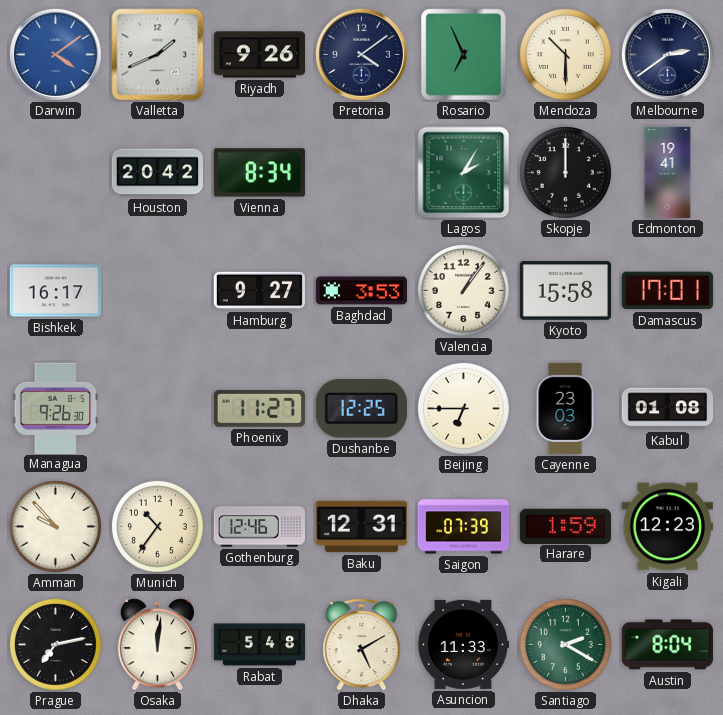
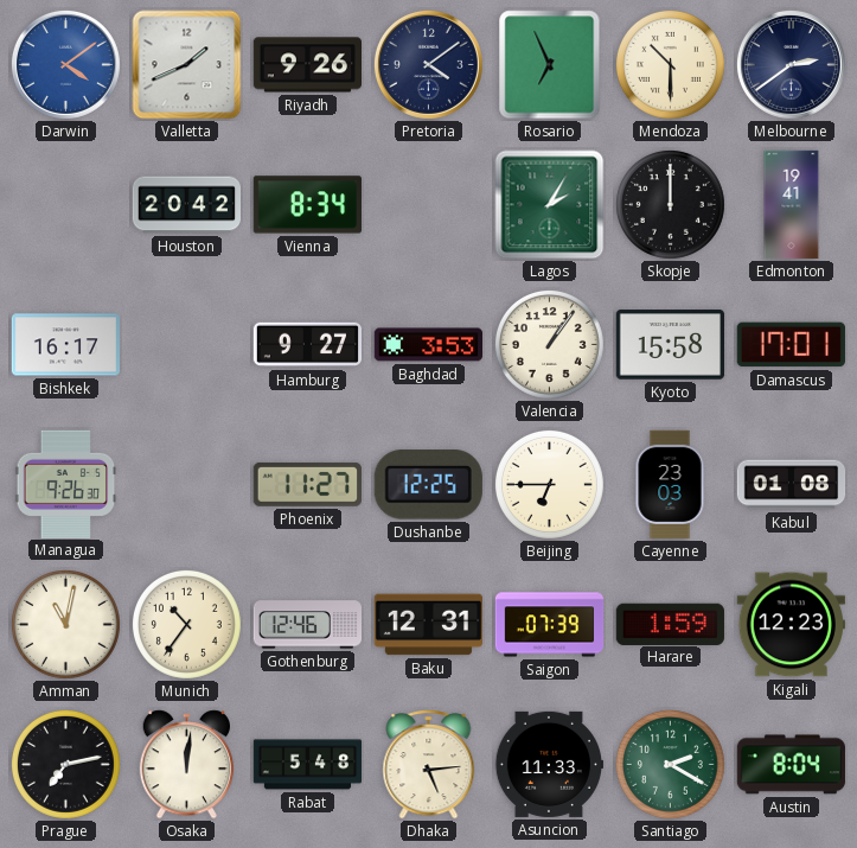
Amman: 9:53 -> 11:02 (65, 624)
Dhaka: 5:10 -> 5:14 (429, 765)
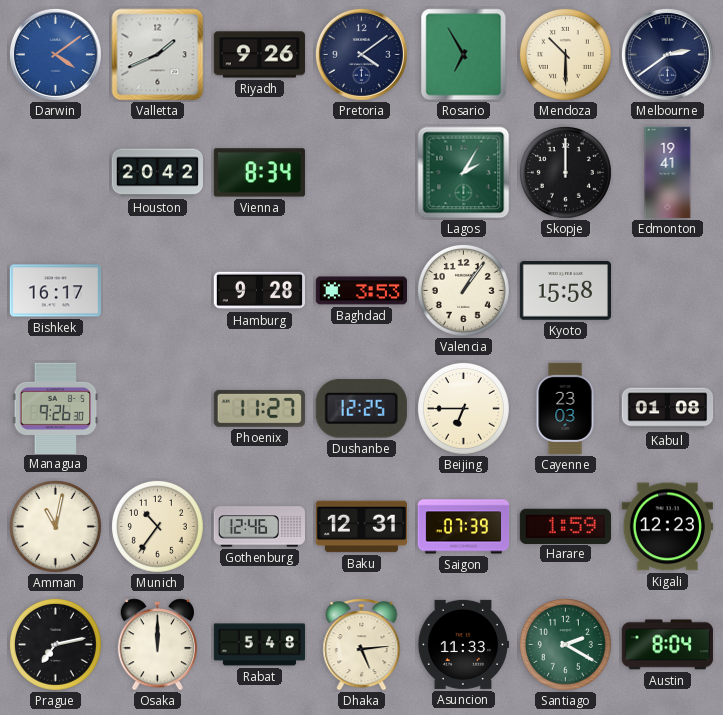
Rosario: 6:56 -> 6:55 (464, 55)
Hamburg: 9:27 -> 9:28 (259, 291)
Damascus: 17:01 -> none (791, 345)
Osaka: 12:01 -> 12:00 (158, 645)
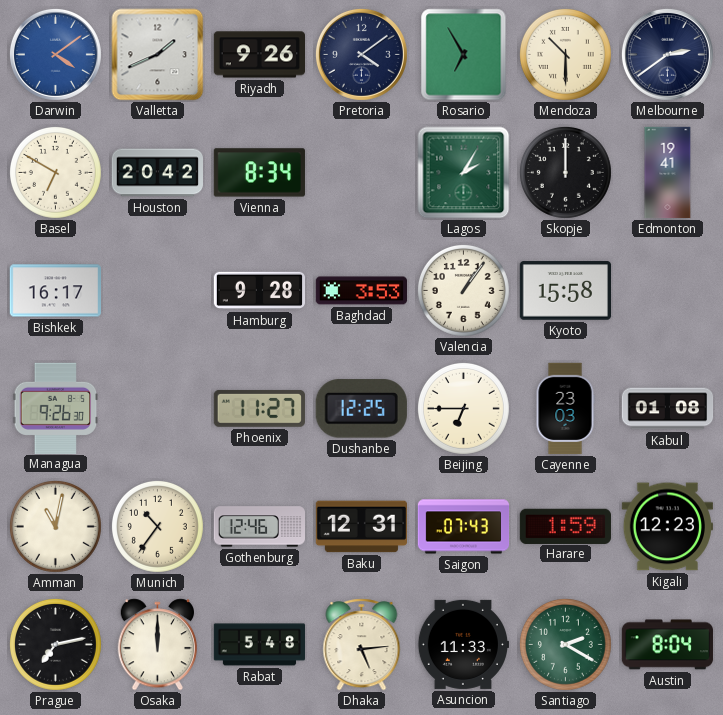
Basel: none -> 6:50 (55, 172)
Saigon: 07:39 -> 07:43 (464, 527)
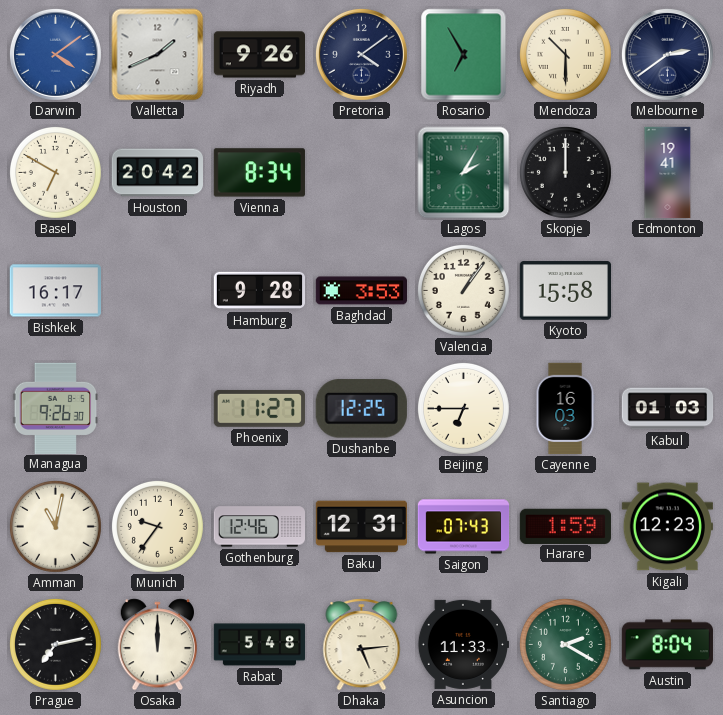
Cayenne: 23:03 -> 16:03 (565, 409)
Kabul: 01:08 -> 01:03 (668, 409)
Munich: 10:36 -> 9:36 (157, 526)
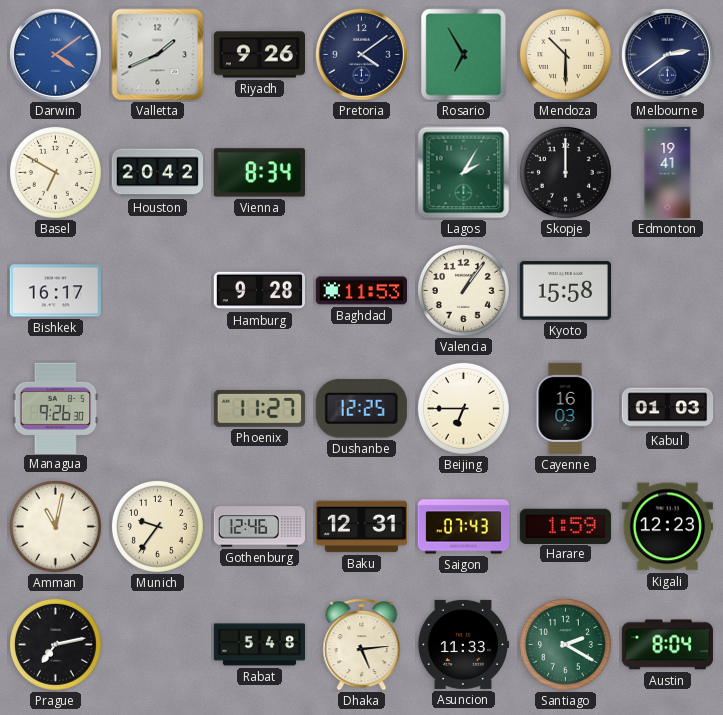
Baghdad: 3:53 -> 11:53 (361, 291)
Osaka: 12:00 -> none (158, 645)
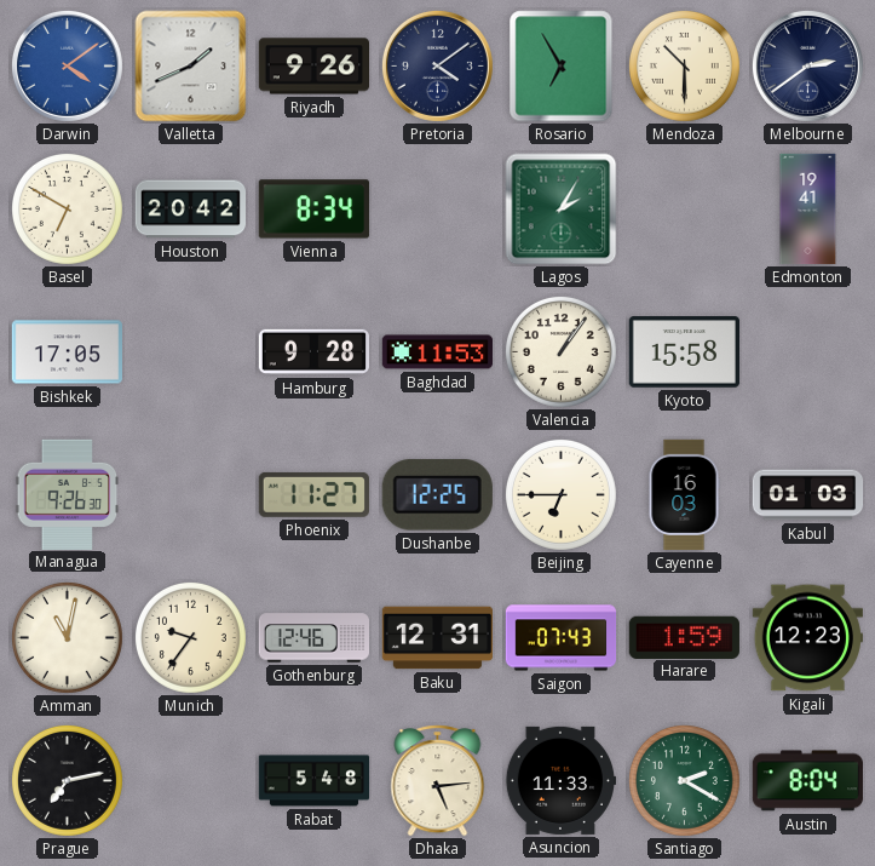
Skopje: 12:00 -> none (565, 172)
Bishkek: 16:17 -> 17:05 (67, 352)
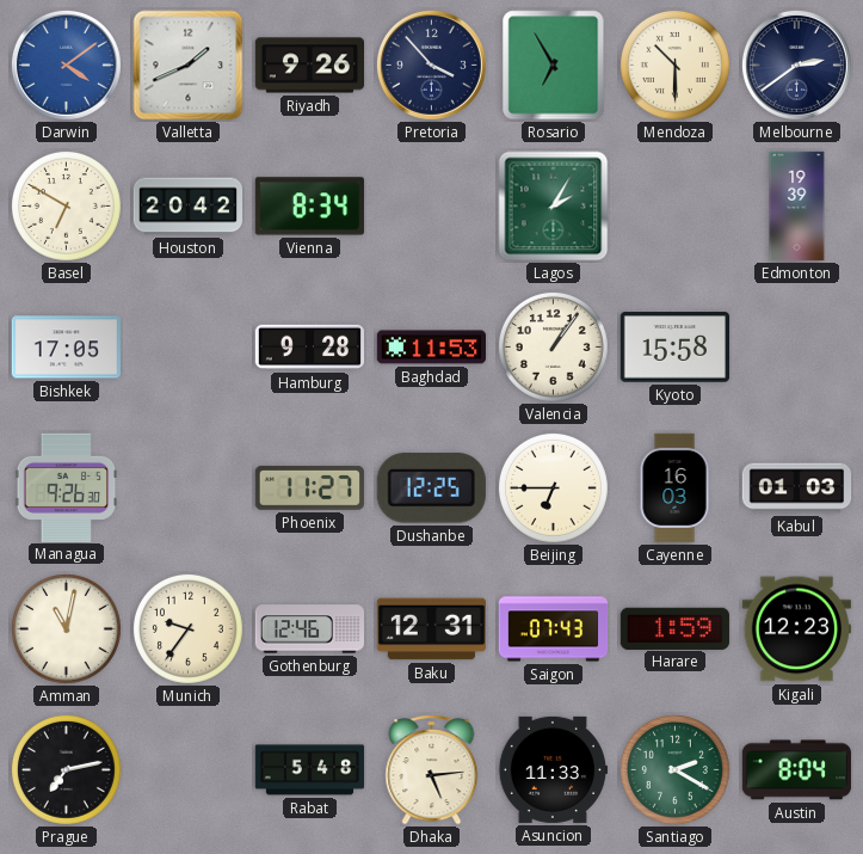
Pretoria: 4:09 -> 3:53 (431, 64)
Edmonton: 19:41 -> 19:39 (797, 207)
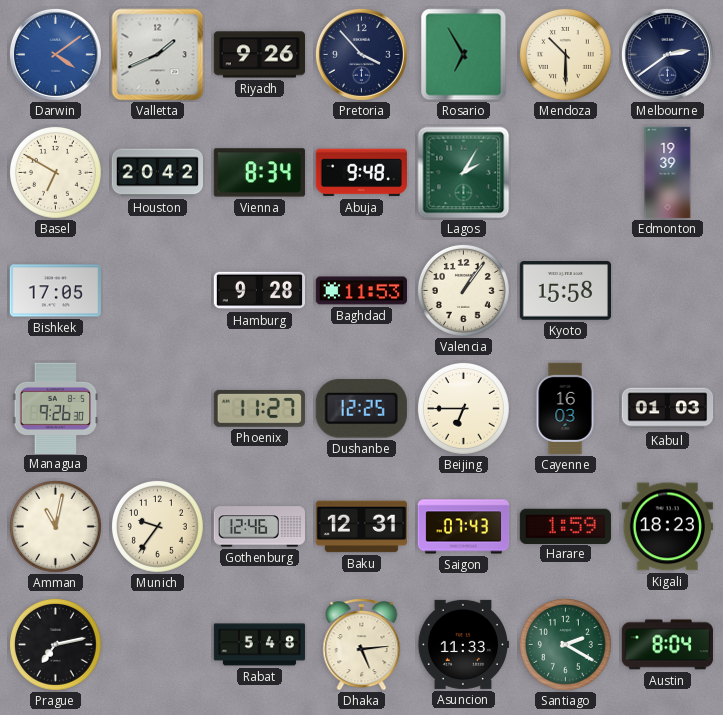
Abuja: none -> 9:48 (361, 173)
Kigali: 12:23 -> 18:23 (667, 527)
